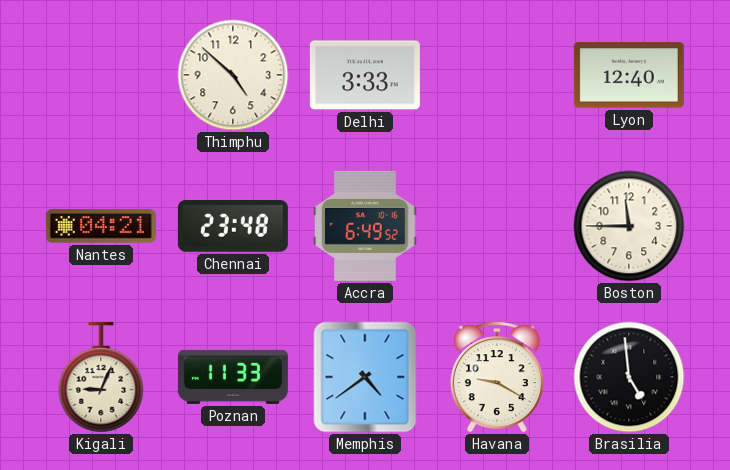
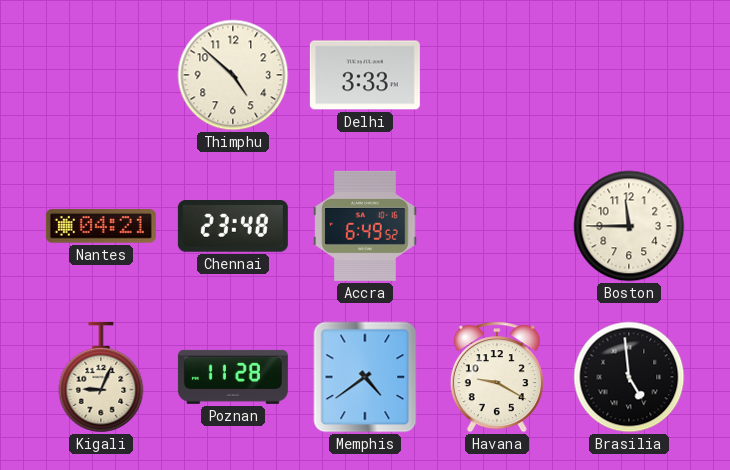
Lyon: 12:40 -> none (629, 75)
Poznan: 11:33 -> 11:28 (233, 377)
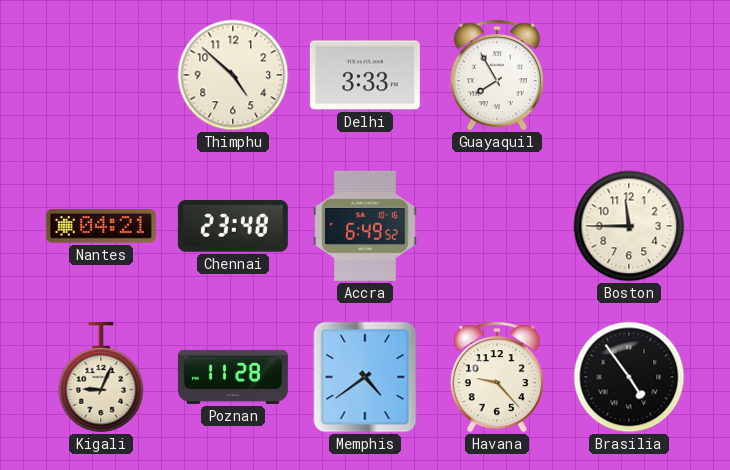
Guayaquil: none -> 7:55 (497, 75)
Havana: 9:20 -> 9:23 (497, 377)
Brasilia: 4:59 -> 4:54 (629, 377)
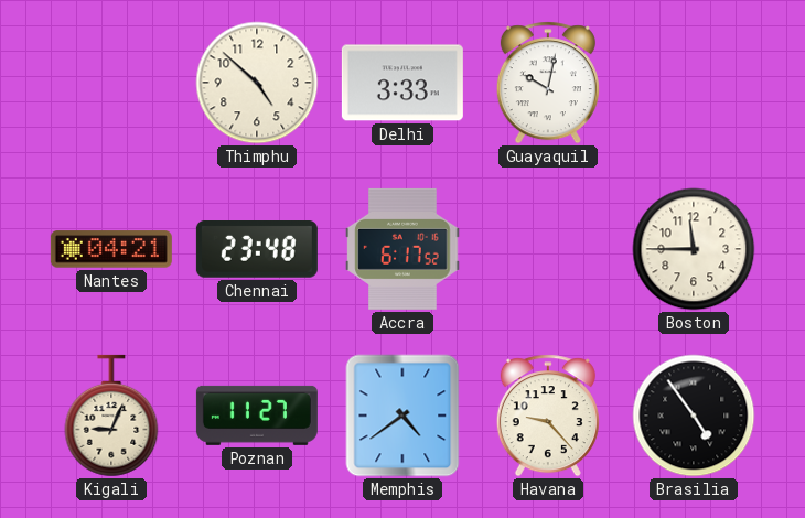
Guayaquil: 7:55 -> 10:02 (548, 83)
Accra: 6:49 -> 6:17 (402, 249)
Poznan: 11:28 -> 11:27 (257, 416)
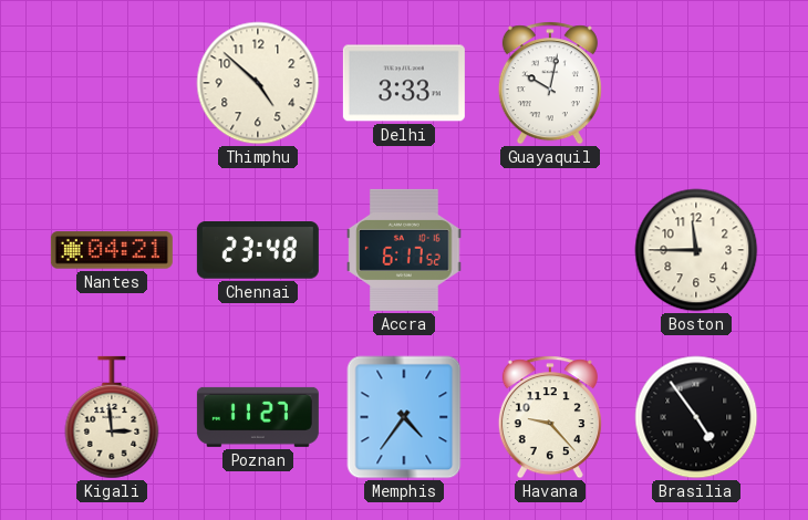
Kigali: 9:04 -> 2:59 (112, 417)
Memphis: 4:39 -> 4:36 (404, 417)
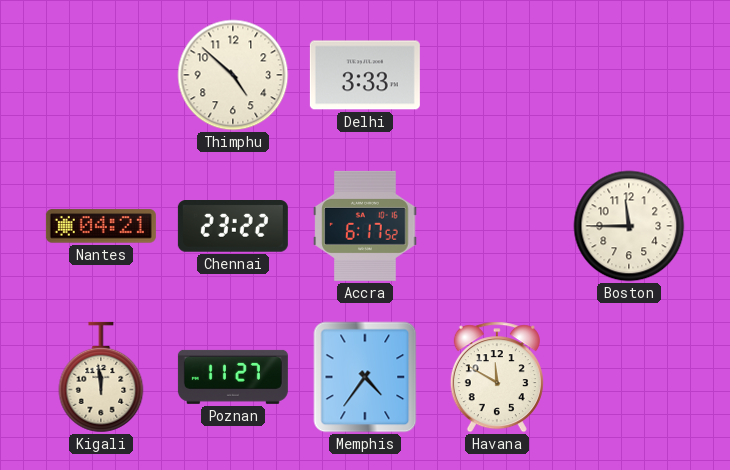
Guayaquil: 10:02 -> none (550, 83)
Chennai: 23:48 -> 23:22 (233, 227)
Kigali: 2:59 -> 11:59 (101, 377)
Havana: 9:23 -> 11:50 (497, 377)
Brasilia: 4:54 -> none (696, 417)
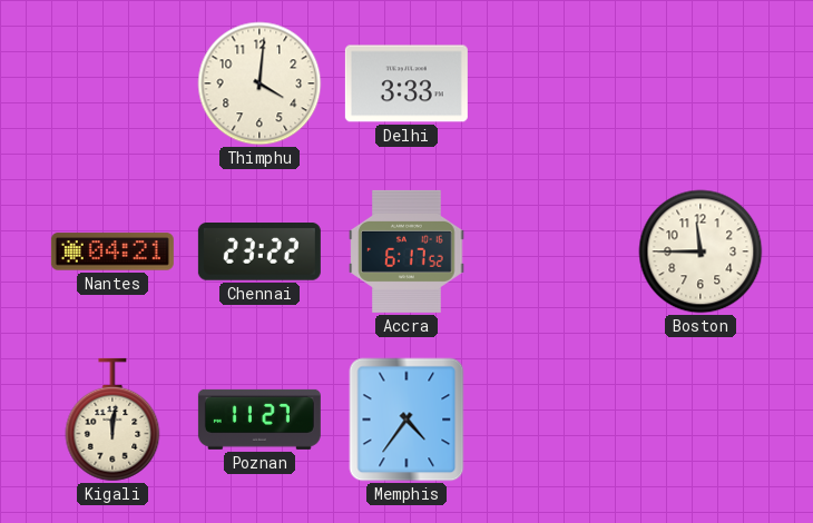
Thimphu: 4:52 -> 4:01 (259, 83)
Kigali: 11:59 -> 12:01 (112, 420)
Havana: 11:50 -> none (497, 377)
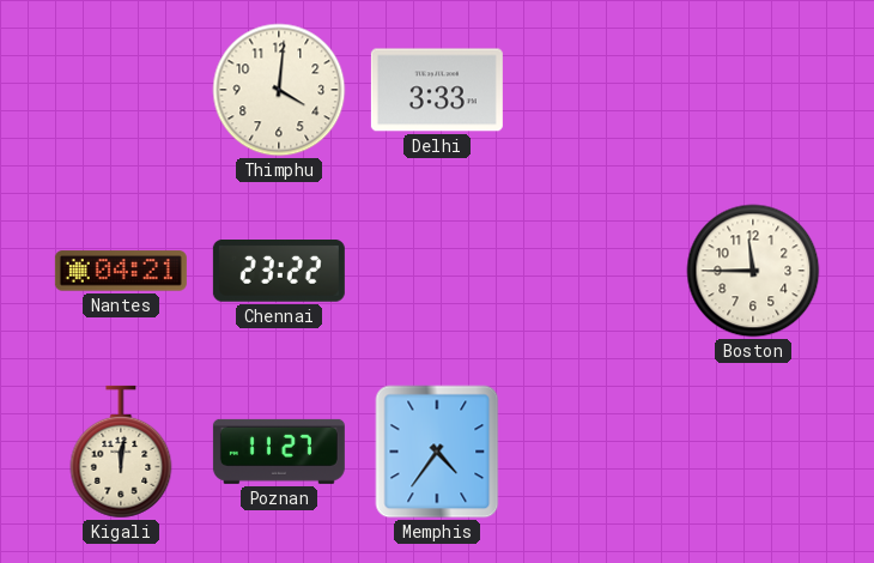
Accra: 6:17 -> none (406, 251)
